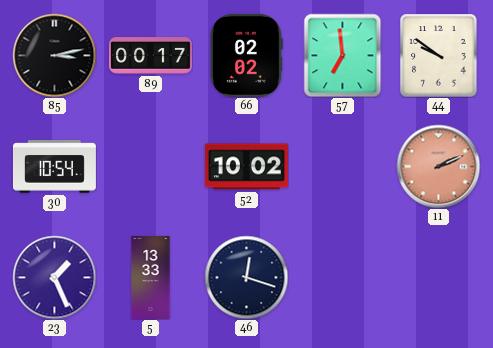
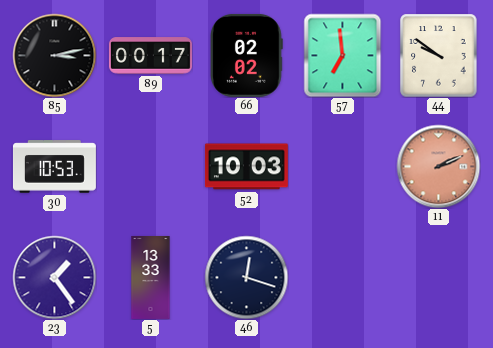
30: 10:54 -> 10:53 (54, 167)
52: 10:02 -> 10:03 (246, 167)
23: 1:26 -> 1:24 (54, 277)
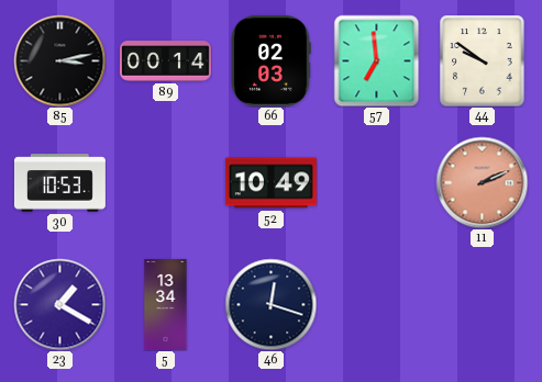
89: 00:17 -> 00:14 (165, 61)
66: 02:02 -> 02:03 (272, 60)
52: 10:03 -> 10:49 (270, 183)
23: 1:24 -> 1:20 (59, 304)
5: 13:33 -> 13:34 (166, 304)
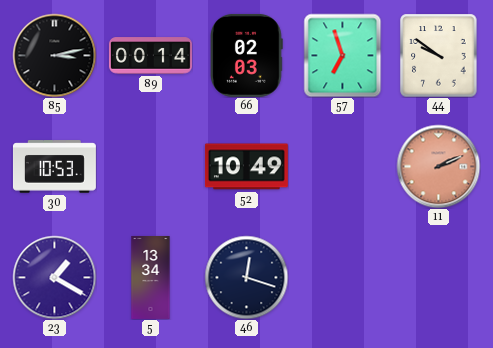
57: 6:59 -> 6:57 (343, 55)
